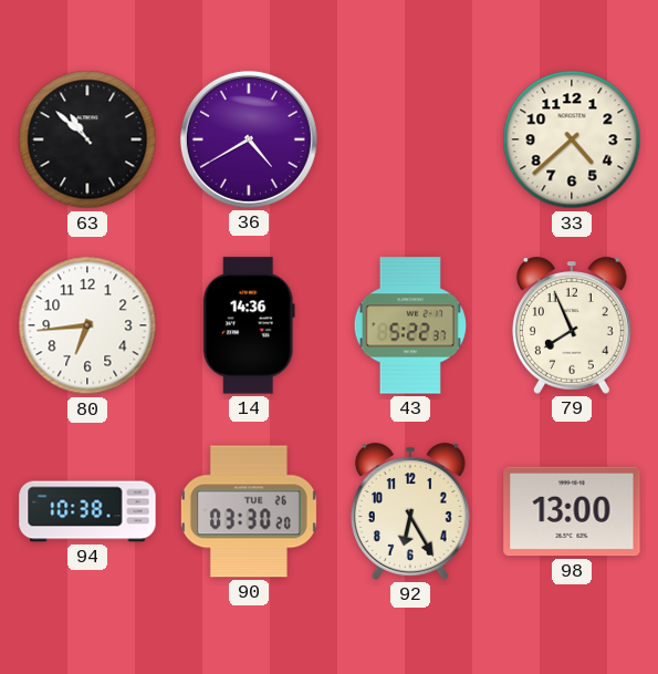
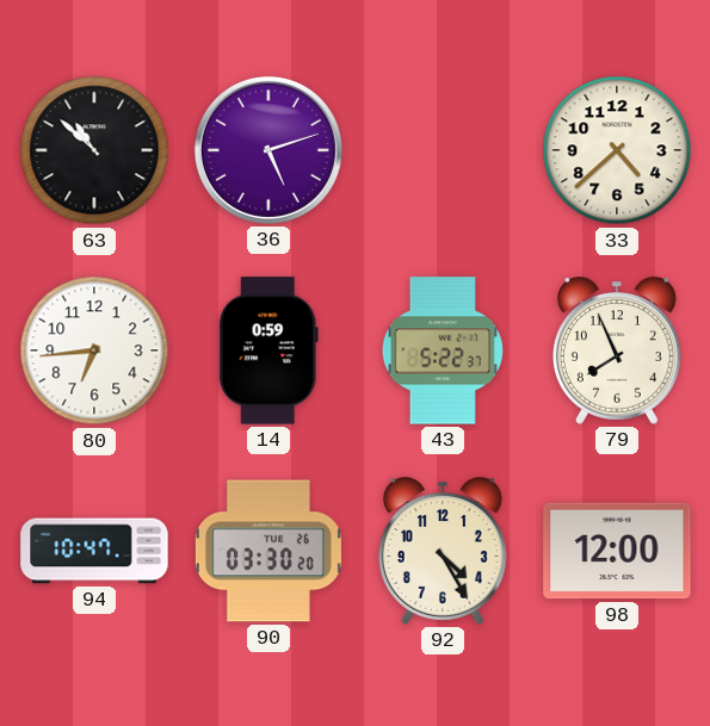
36: 4:40 -> 5:12 (268, 150)
14: 14:36 -> 0:59 (268, 350)
94: 10:38 -> 10:47 (94, 551)
92: 6:25 -> 4:25 (443, 551)
98: 13:00 -> 12:00 (617, 551)
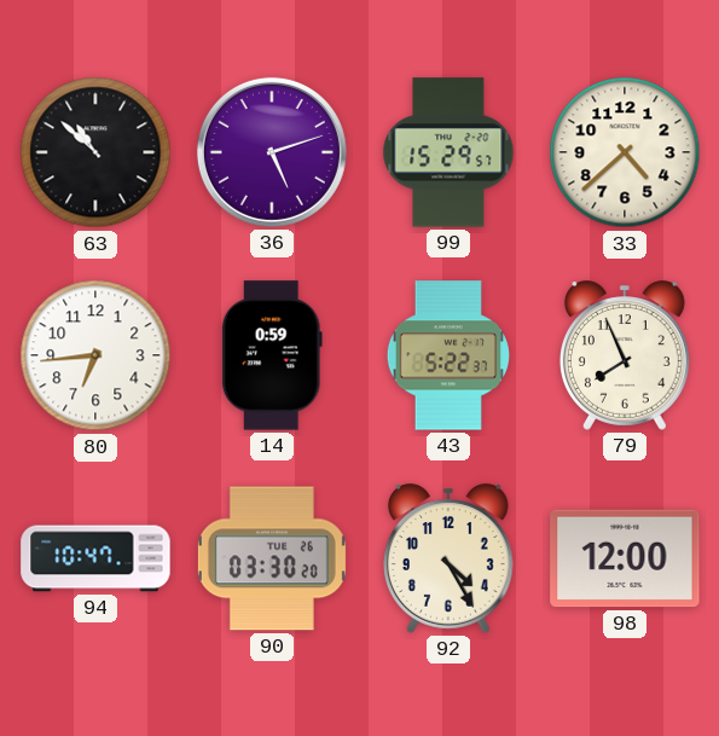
99: none -> 15:29 (448, 152)
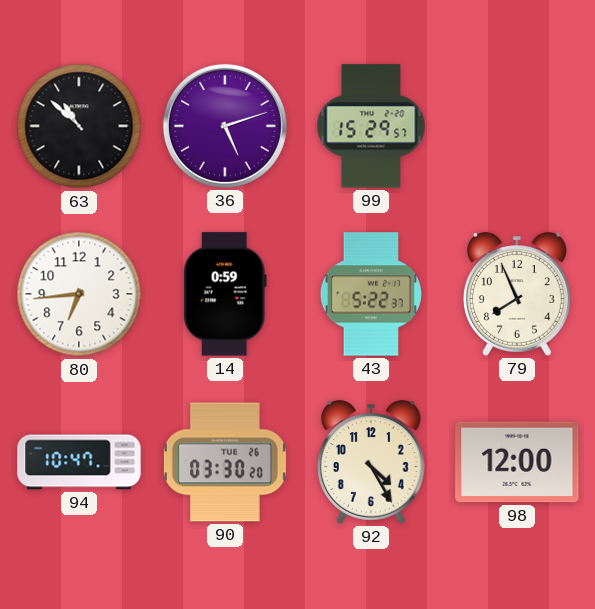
33: 4:38 -> none (625, 152)
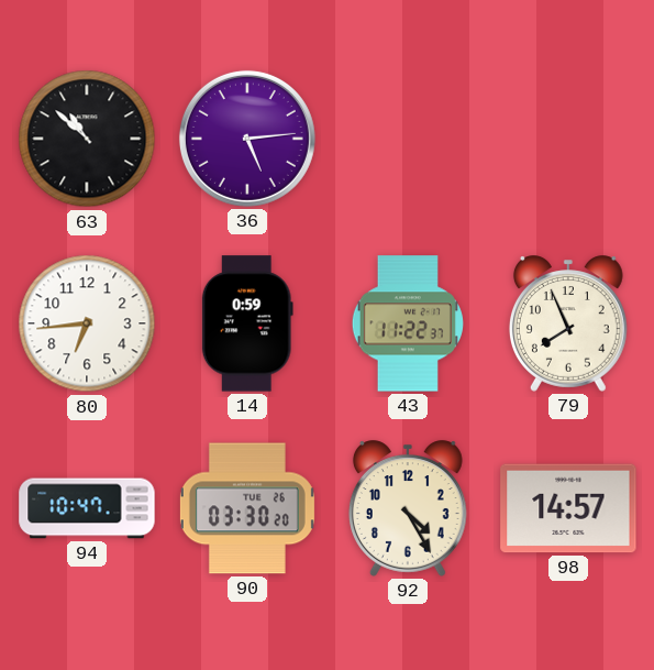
36: 5:12 -> 5:14 (247, 139)
99: 15:29 -> none (371, 126)
43: 5:22 -> 11:22 (408, 323)
98: 12:00 -> 14:57 (568, 508)
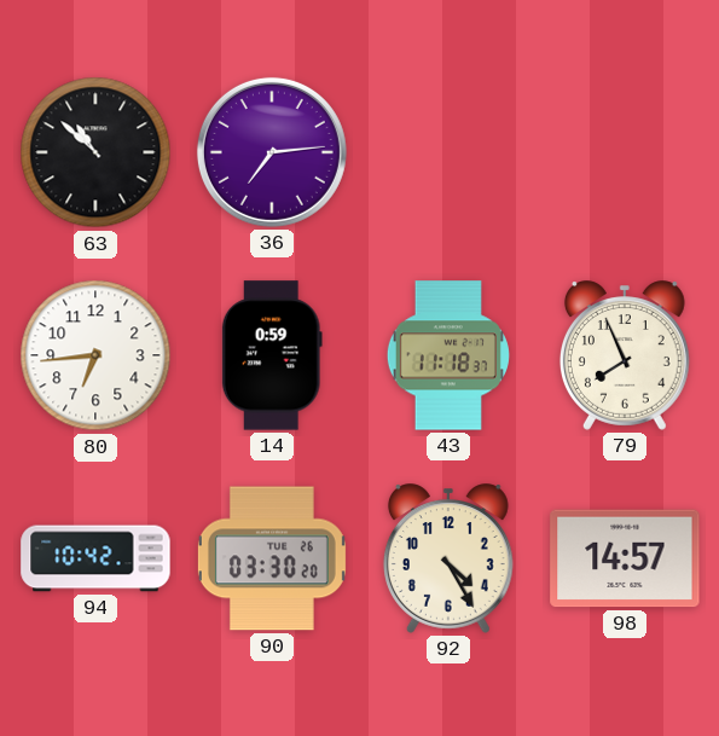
36: 5:14 -> 7:14 (272, 152)
43: 11:22 -> 11:18 (448, 355)
94: 10:47 -> 10:42 (95, 558)
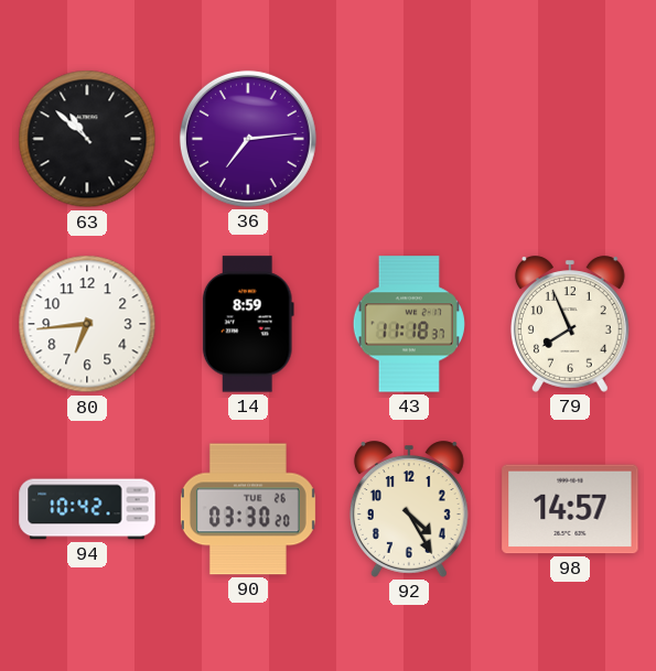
14: 0:59 -> 8:59 (248, 324)
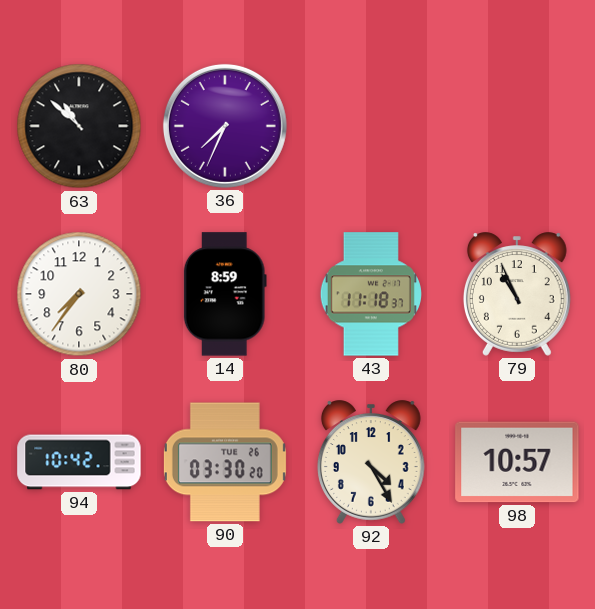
36: 7:14 -> 7:34 (225, 126)
80: 6:44 -> 7:36 (79, 294)
79: 7:56 -> 10:56 (517, 294)
98: 14:57 -> 10:57 (517, 462)
